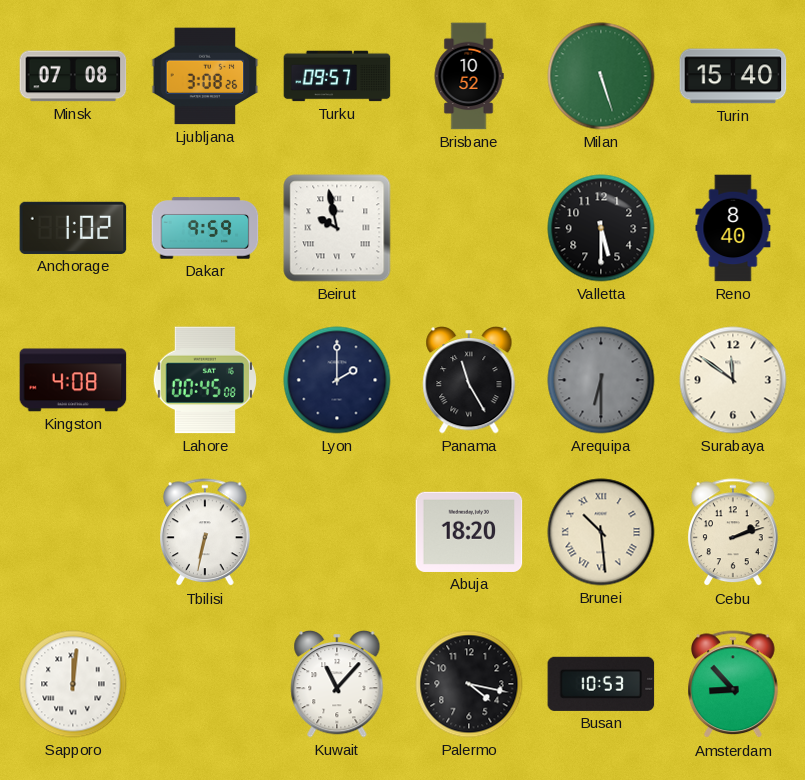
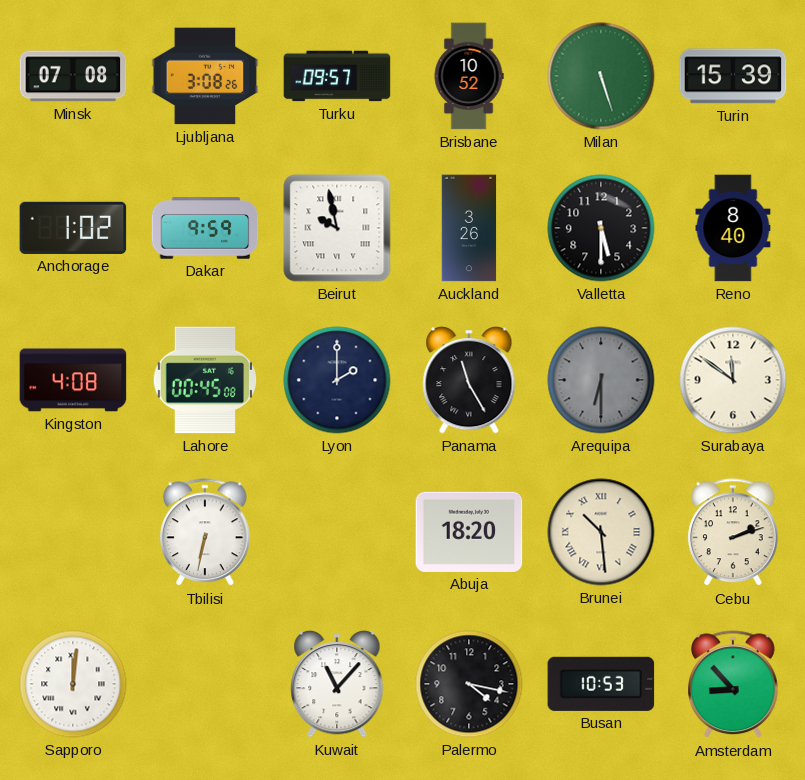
Turin: 15:40 -> 15:39 (733, 76)
Auckland: none -> 3:26 (469, 228)
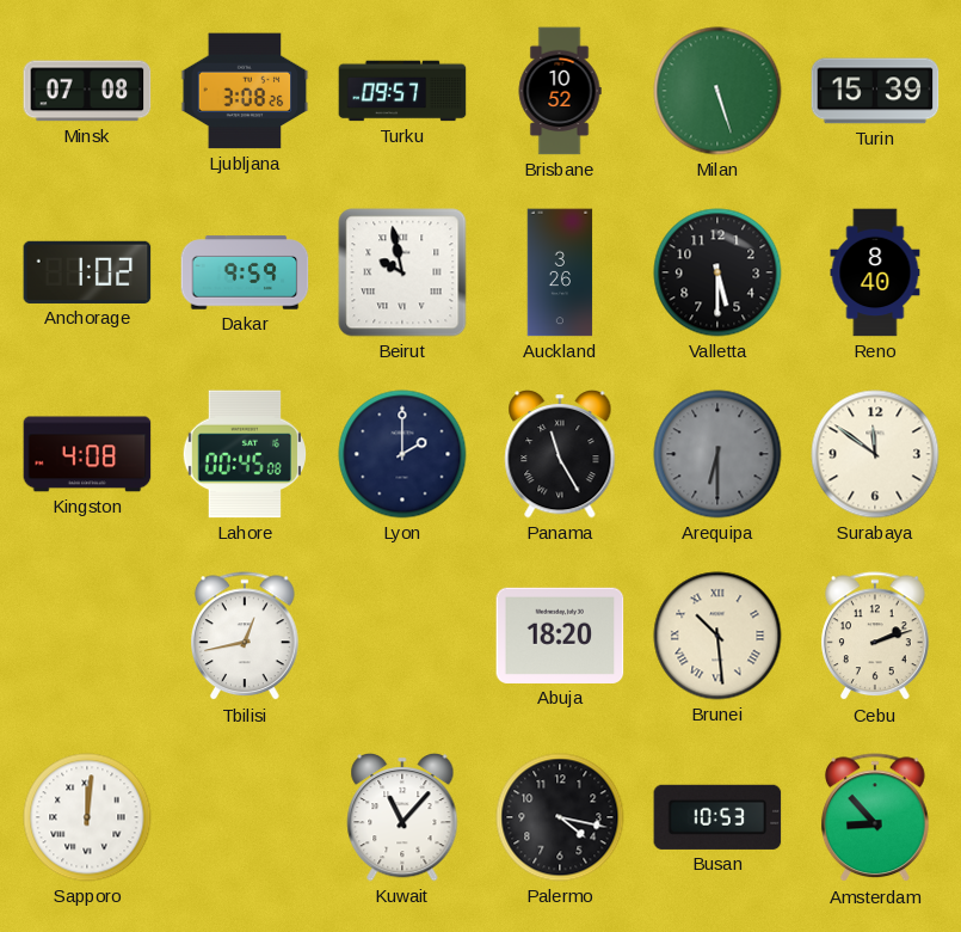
Tbilisi: 6:32 -> 12:43 (246, 637)
